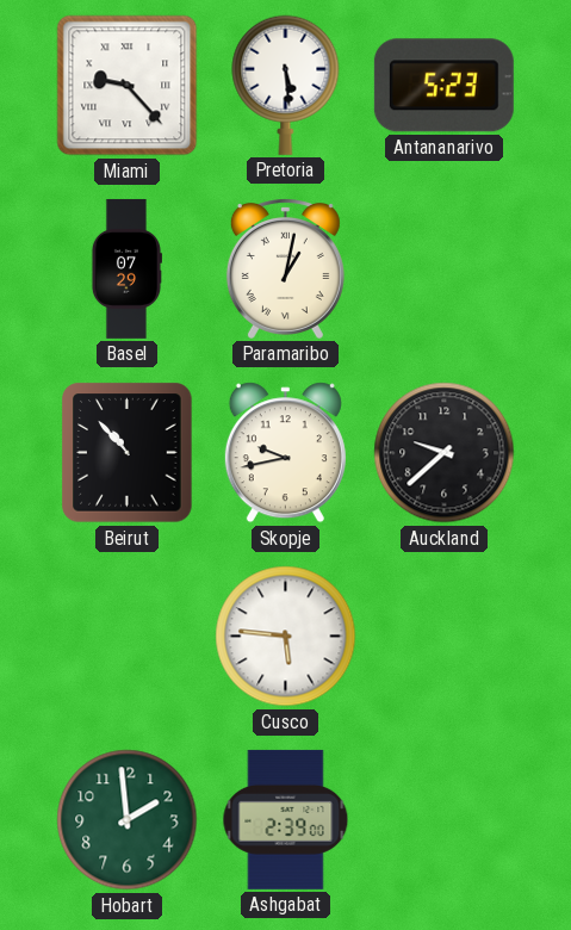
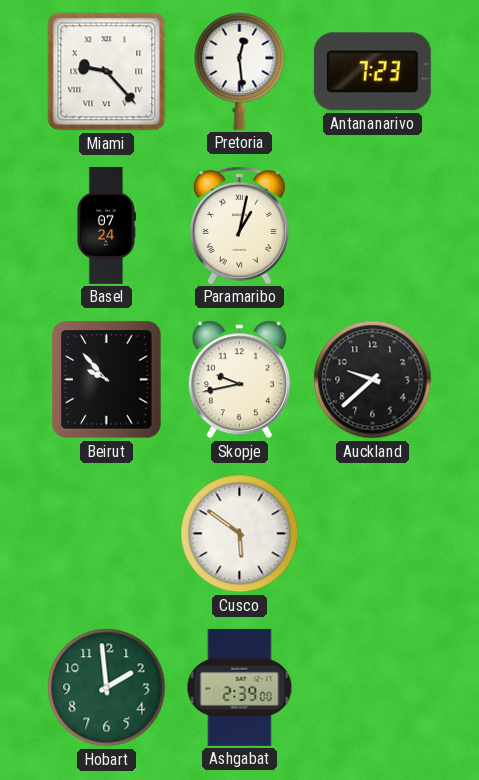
Pretoria: 5:29 -> 12:29 (240, 71)
Antananarivo: 5:23 -> 7:23 (372, 72)
Basel: 07:29 -> 07:24 (106, 225)
Beirut: 10:53 -> 9:53 (107, 380)
Cusco: 5:46 -> 5:51 (240, 534)
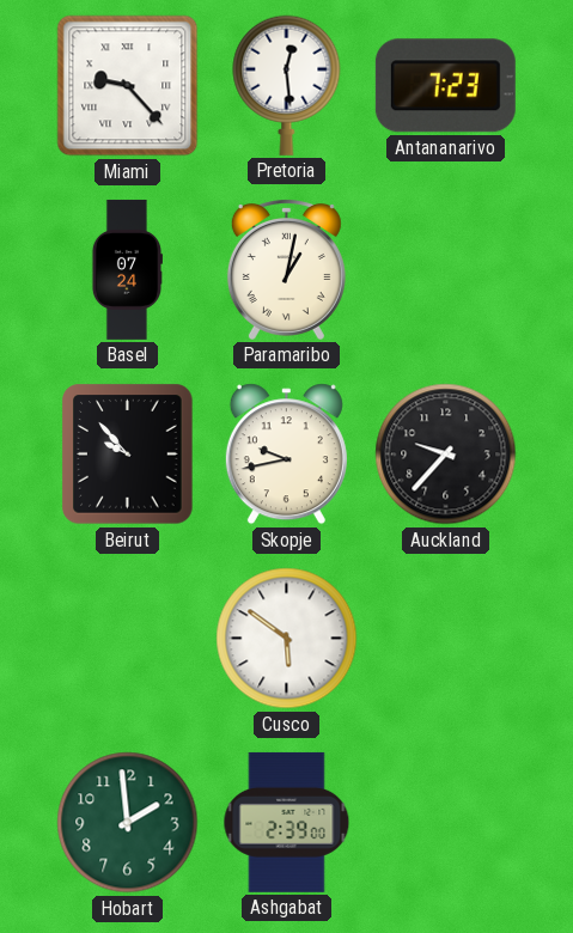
Auckland: 9:38 -> 9:37 (446, 455)
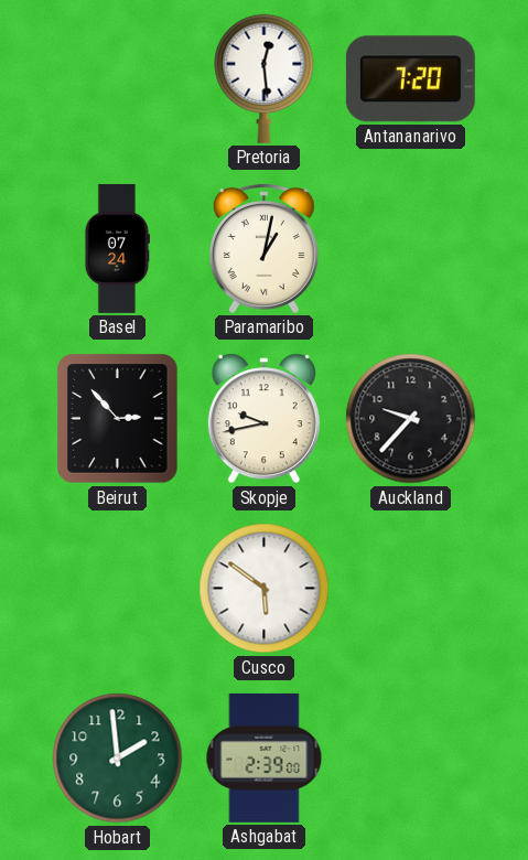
Miami: 9:23 -> none (128, 86)
Antananarivo: 7:23 -> 7:20 (410, 79)
Beirut: 9:53 -> 2:53 (118, 419)
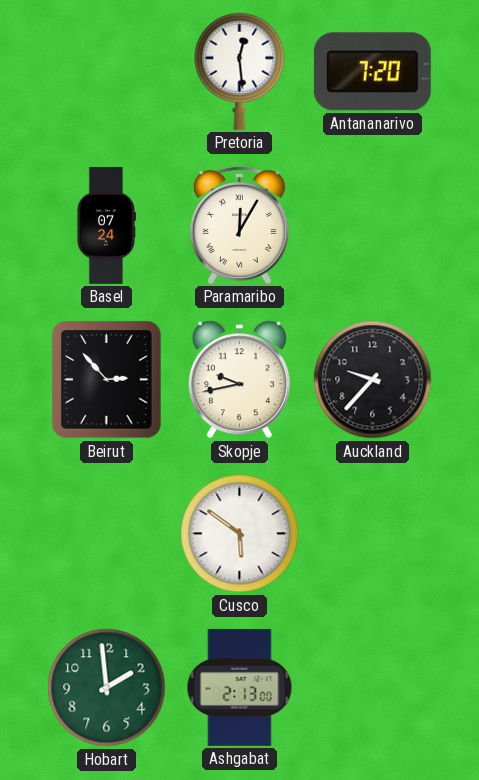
Paramaribo: 1:02 -> 12:05 (239, 226)
Ashgabat: 2:39 -> 2:13 (240, 687)
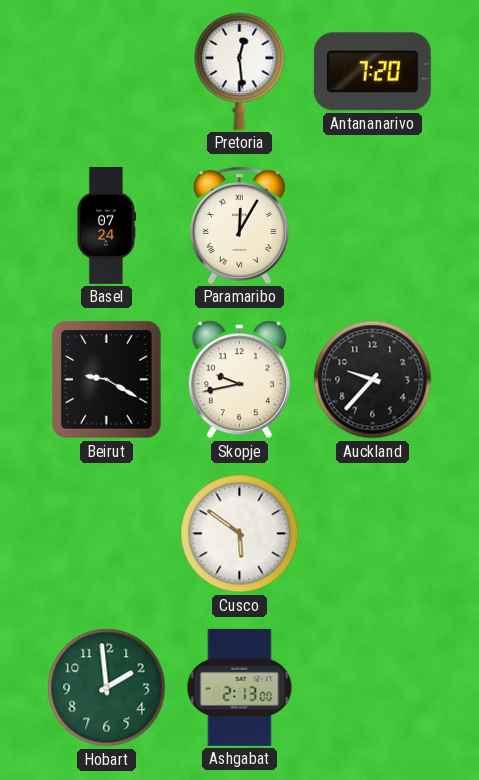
Beirut: 2:53 -> 9:20 (107, 380)
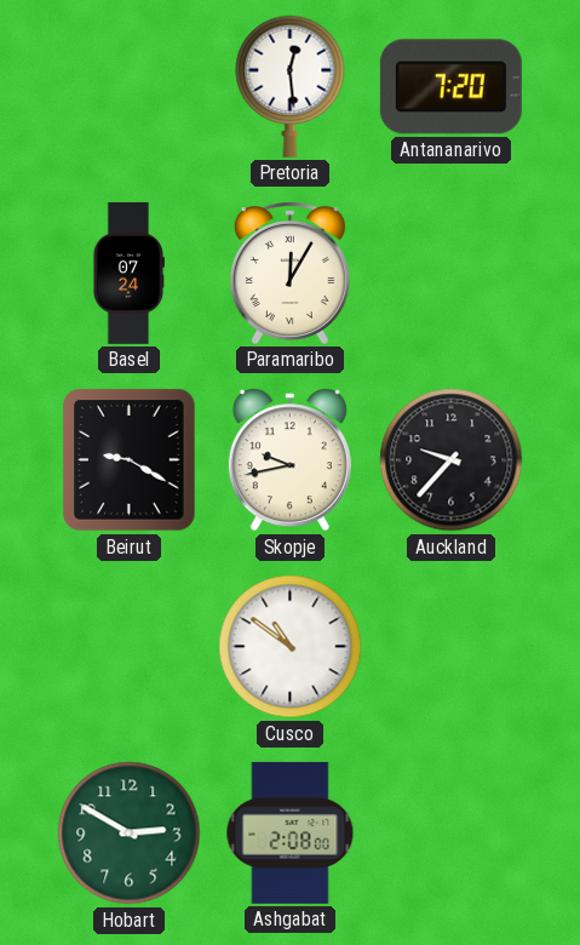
Cusco: 5:51 -> 10:51 (291, 647)
Hobart: 1:59 -> 2:50 (130, 834)
Ashgabat: 2:13 -> 2:08 (291, 832)
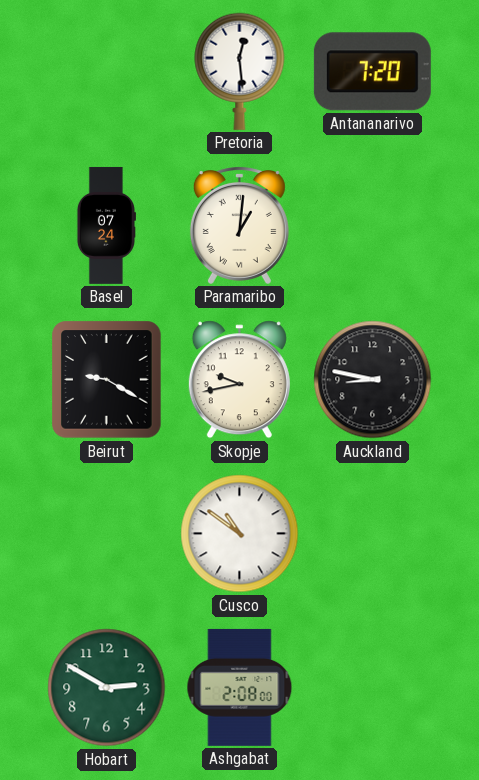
Paramaribo: 12:05 -> 1:01 (239, 226)
Auckland: 9:37 -> 8:47 (373, 380)
